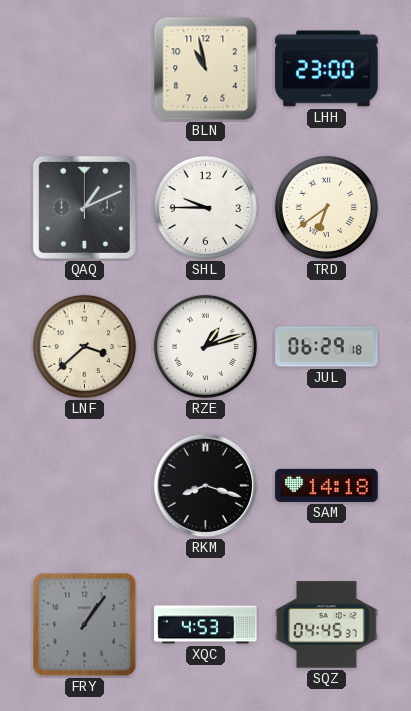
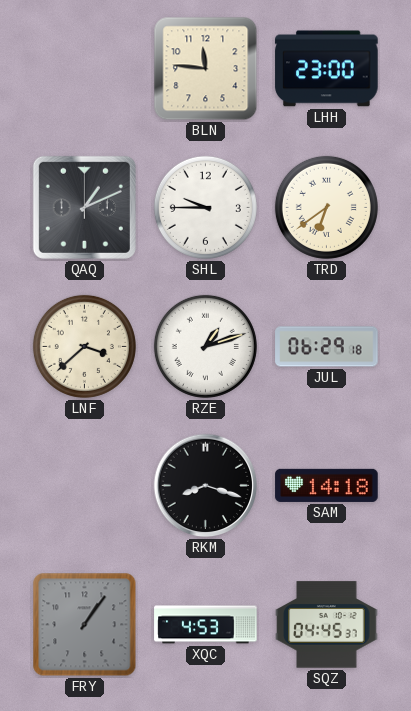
BLN: 10:58 -> 11:46 (206, 69)
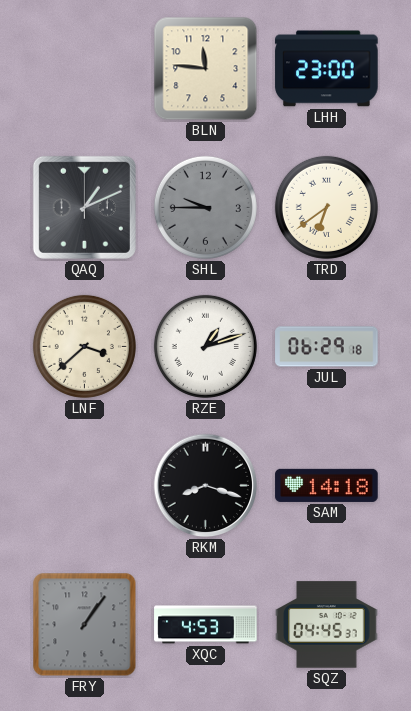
SHL dial: white -> grey (205, 207)
